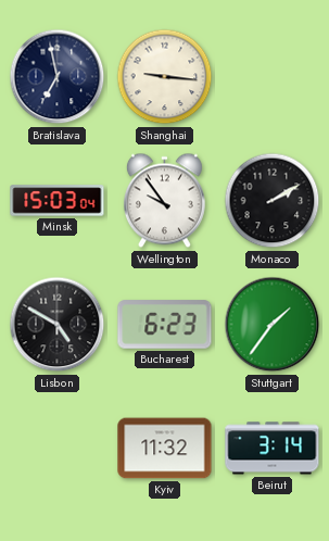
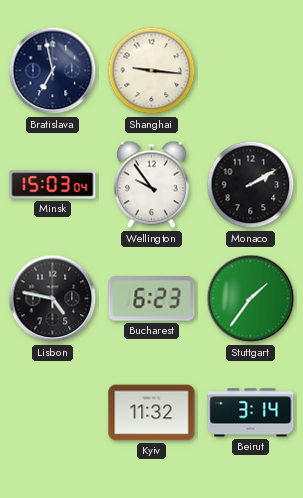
Lisbon: 4:50 -> 4:47 (53, 299)
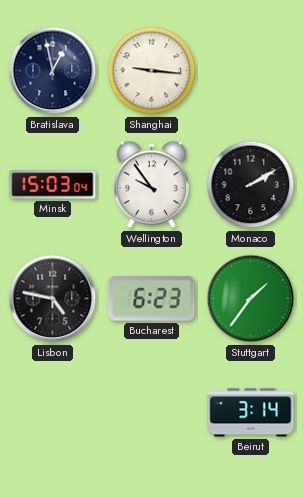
Bratislava: 6:58 -> 12:58 (53, 71)
Kyiv: 11:32 -> none (152, 413)
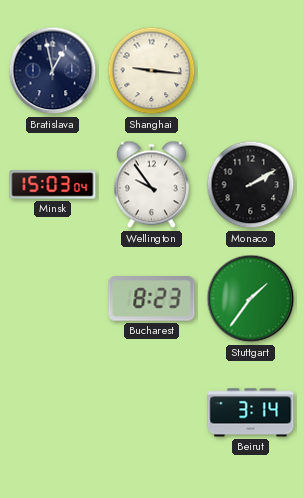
Lisbon: 4:47 -> none (53, 299)
Bucharest: 6:23 -> 8:23 (152, 299)
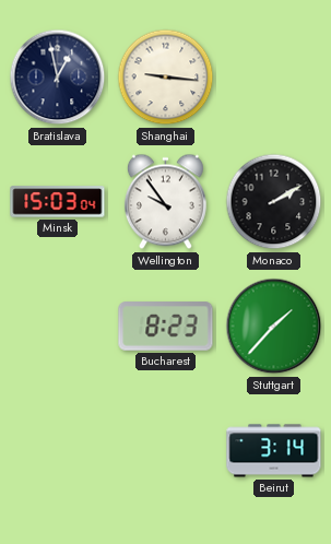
Stuttgart: 1:36 -> 1:37 (274, 327)
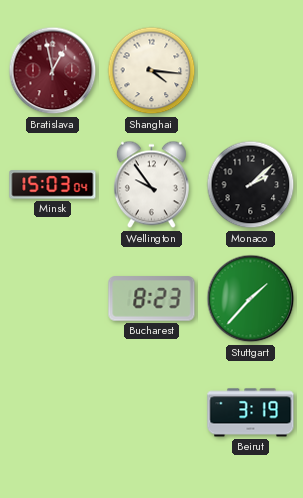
Bratislava dial: navy -> burgundy (53, 71)
Shanghai: 9:16 -> 4:16 (152, 71)
Monaco: 2:10 -> 2:08 (251, 185)
Beirut: 3:14 -> 3:19 (251, 413)
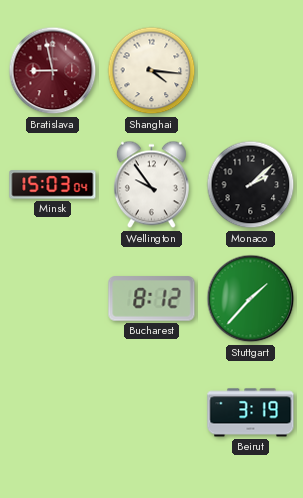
Bratislava: 12:58 -> 8:58 (53, 71)
Bucharest: 8:23 -> 8:12 (152, 299)
